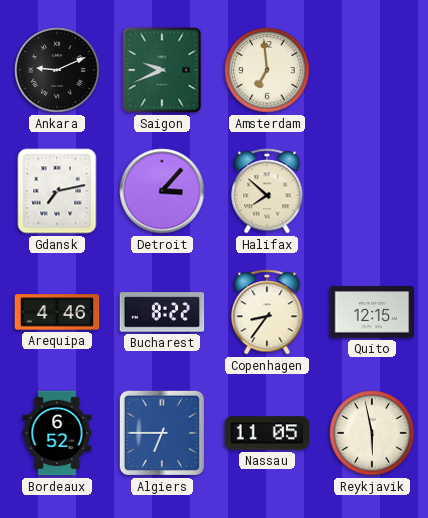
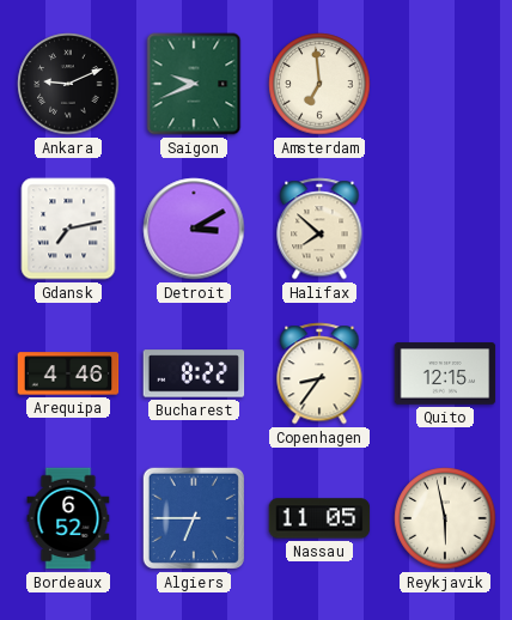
Detroit: 3:07 -> 3:10 (194, 229)
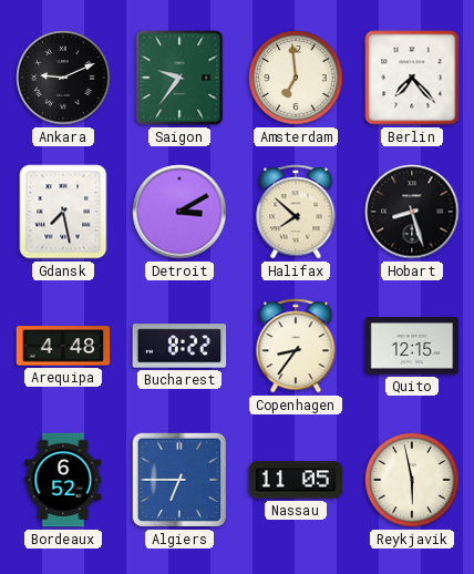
Saigon: 9:41 -> 9:36 (179, 78)
Berlin: none -> 7:23 (412, 78)
Gdansk: 7:13 -> 7:28 (63, 212)
Hobart: none -> 8:27 (412, 212)
Arequipa: 4:46 -> 4:48 (63, 346)
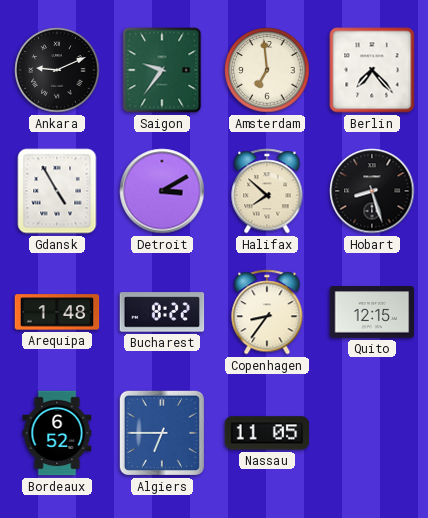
Gdansk: 7:28 -> 4:55 (57, 191)
Arequipa: 4:48 -> 1:48 (57, 312)
Reykjavik: 5:58 -> none (412, 480)
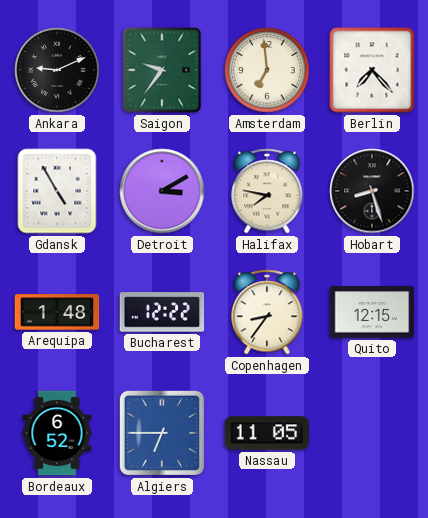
Halifax: 7:52 -> 7:47 (267, 191)
Bucharest: 8:22 -> 12:22 (162, 312)
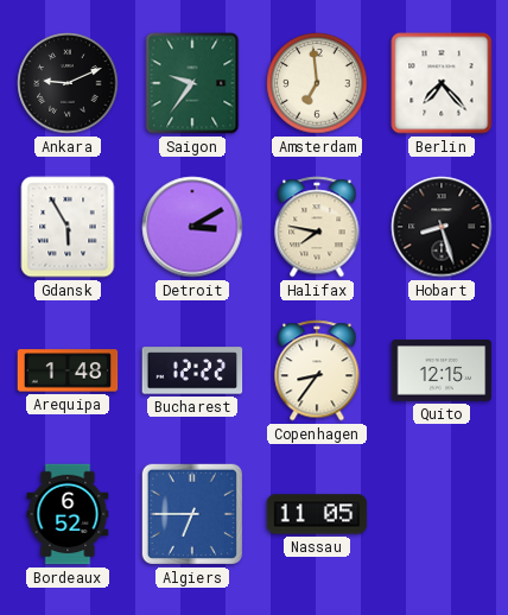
Gdansk: 4:55 -> 5:55 (68, 227)
